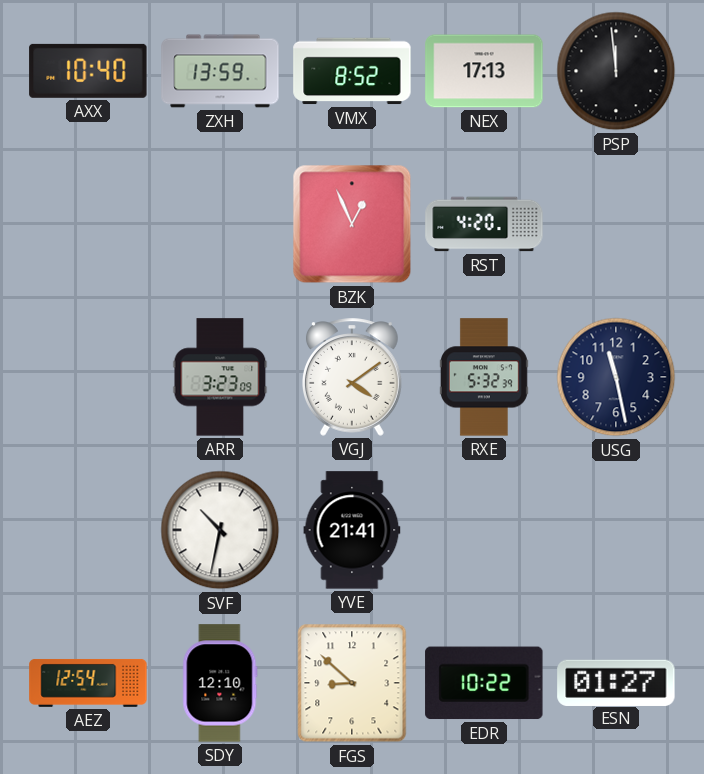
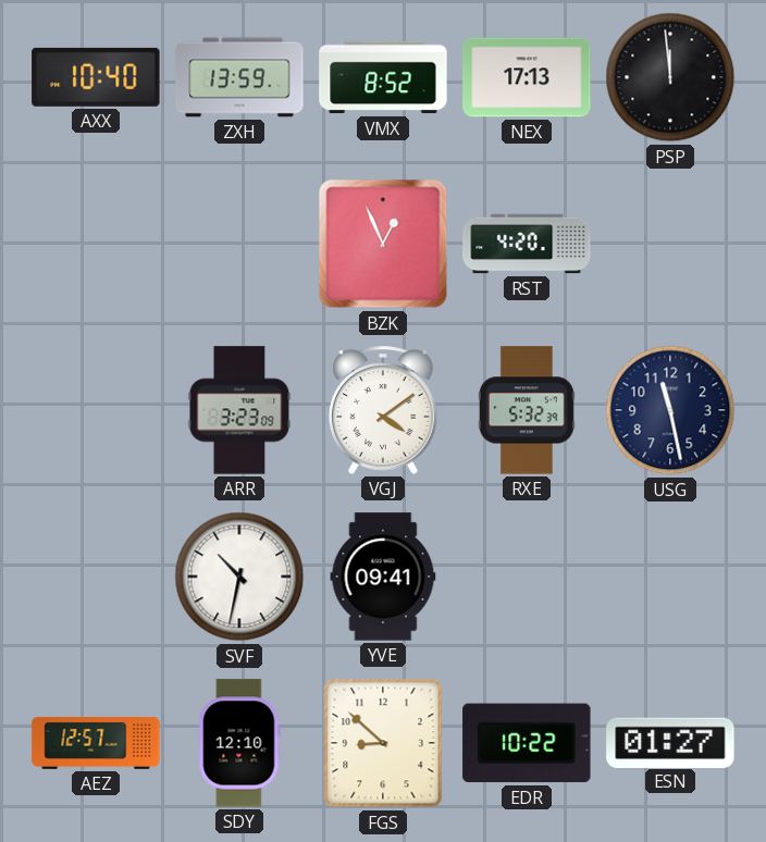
YVE: 21:41 -> 09:41 (383, 577)
AEZ: 12:54 -> 12:57 (96, 743)
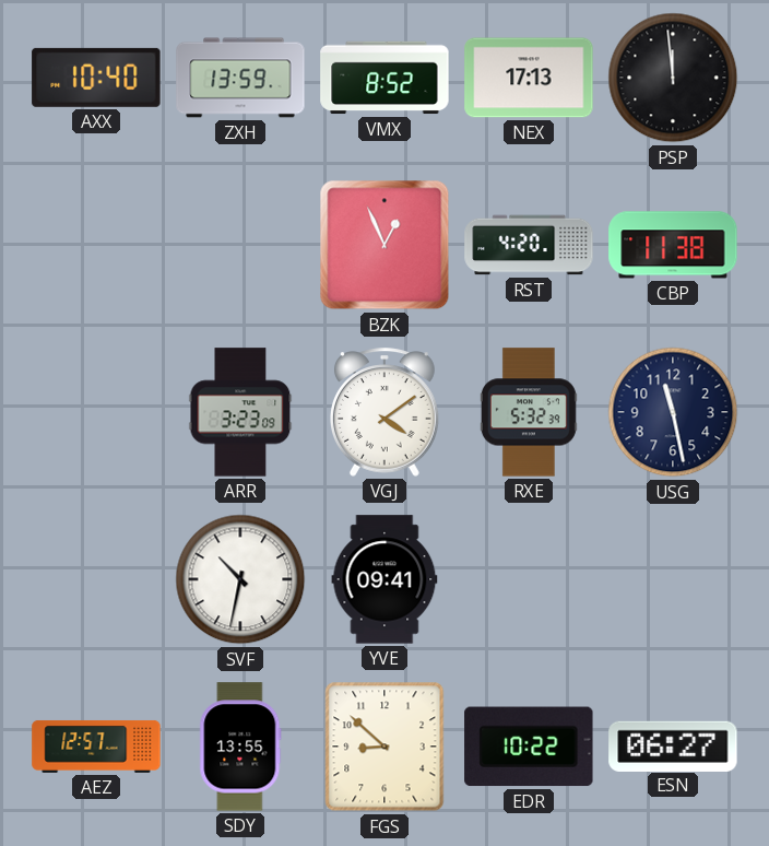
CBP: none -> 11:38 (673, 245)
SDY: 12:10 -> 13:55 (240, 747)
ESN: 01:27 -> 06:27 (673, 745)
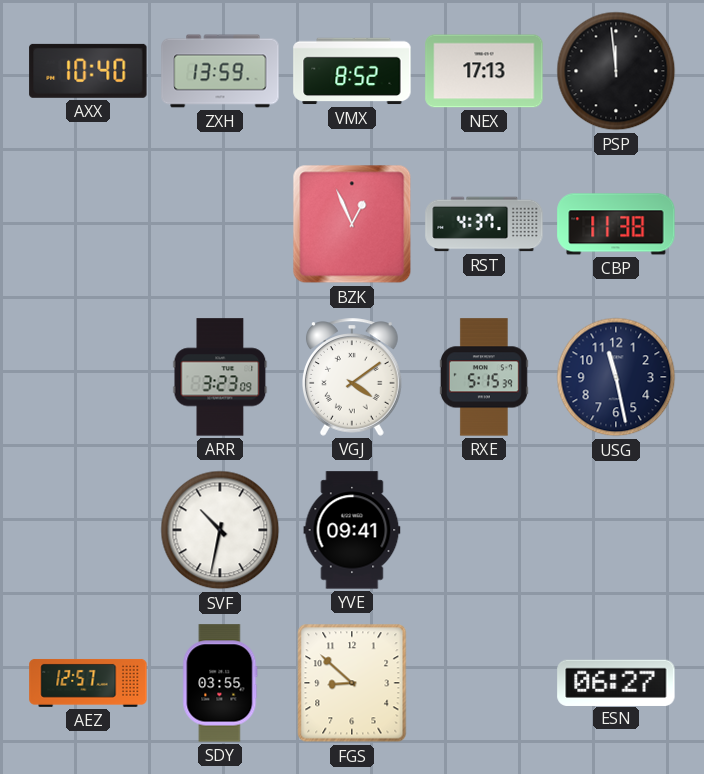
RST: 4:20 -> 4:37 (484, 224)
RXE: 5:32 -> 5:15 (484, 377)
SDY: 13:55 -> 03:55 (220, 683)
EDR: 10:22 -> none (529, 747)
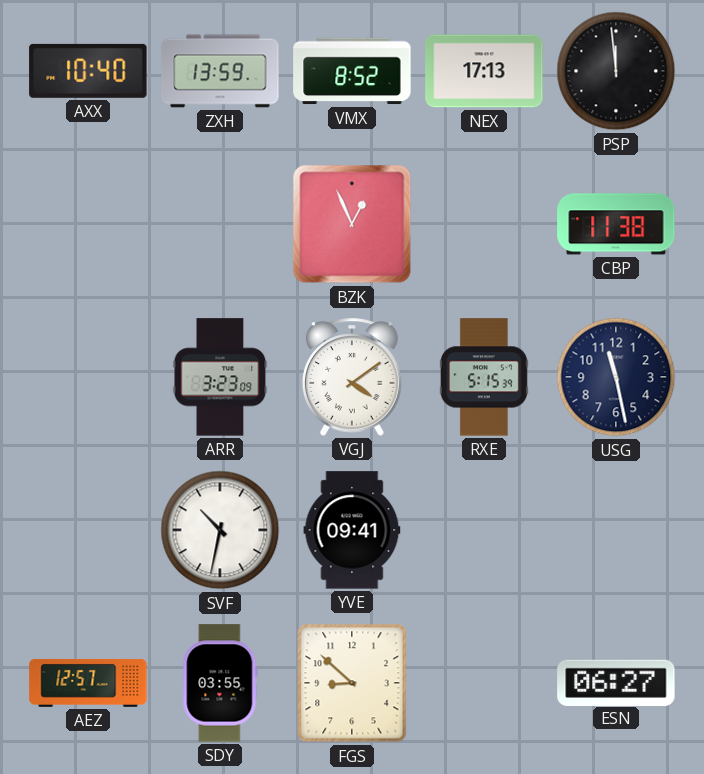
RST: 4:37 -> none (484, 224)
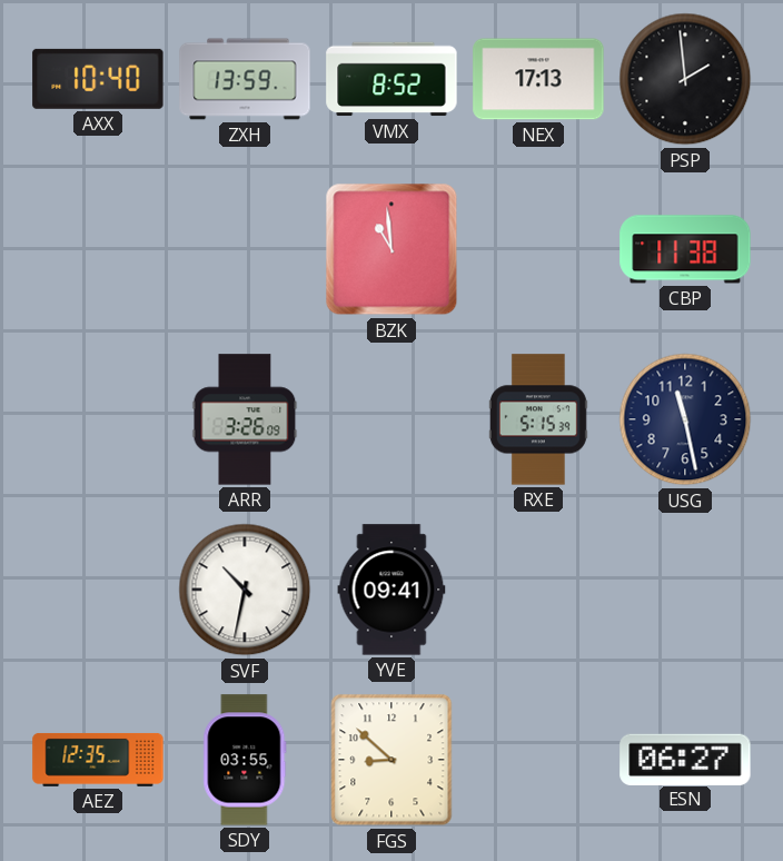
PSP: 11:59 -> 1:59 (685, 79)
BZK: 12:56 -> 10:59 (391, 249)
ARR: 3:23 -> 3:26 (245, 419)
VGJ: 4:09 -> none (353, 377)
AEZ: 12:57 -> 12:35 (98, 760)
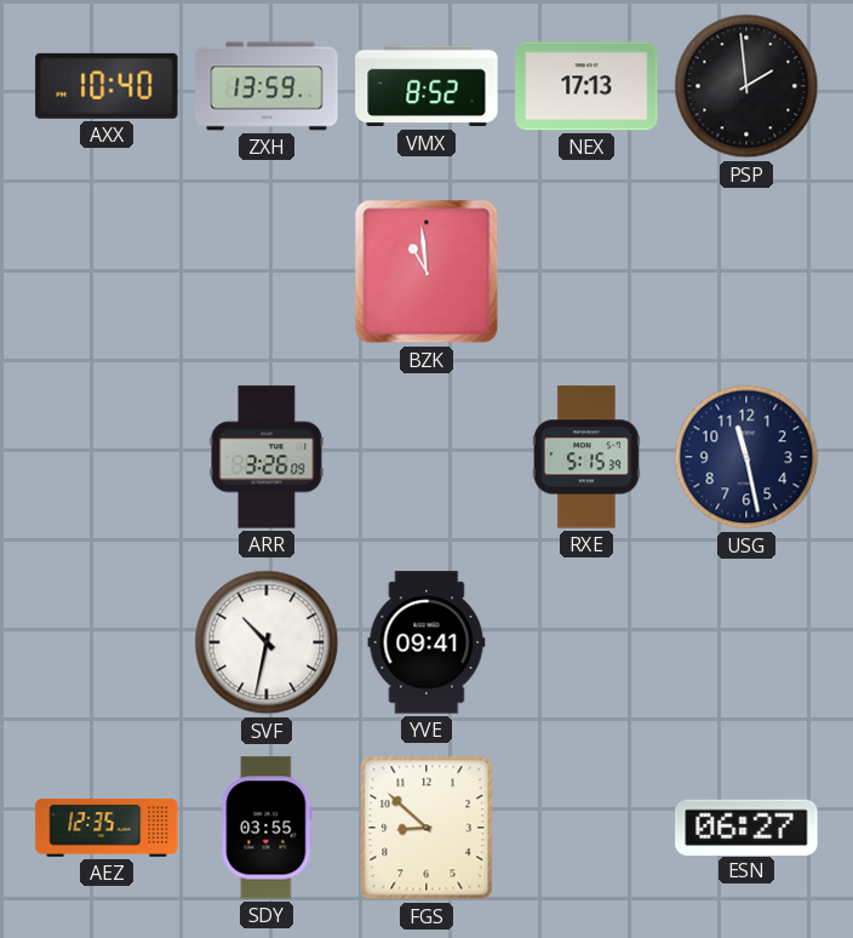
CBP: 11:38 -> none (685, 249)
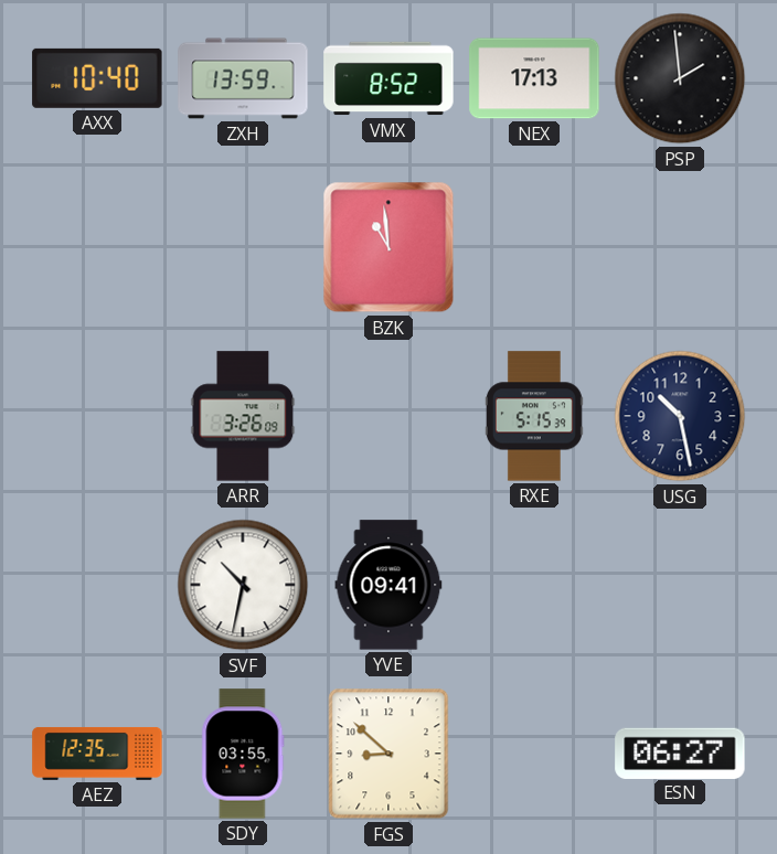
USG: 11:28 -> 10:28 (680, 416)
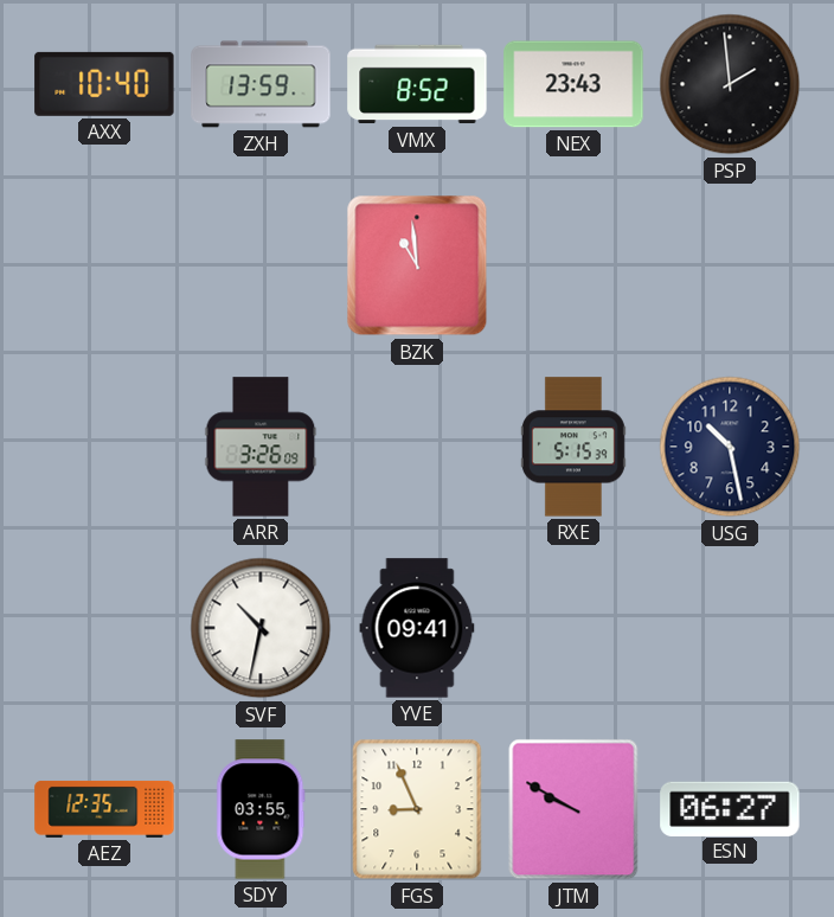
NEX: 17:13 -> 23:43 (573, 84)
FGS: 8:52 -> 8:56 (417, 809)
JTM: none -> 9:50 (573, 809)
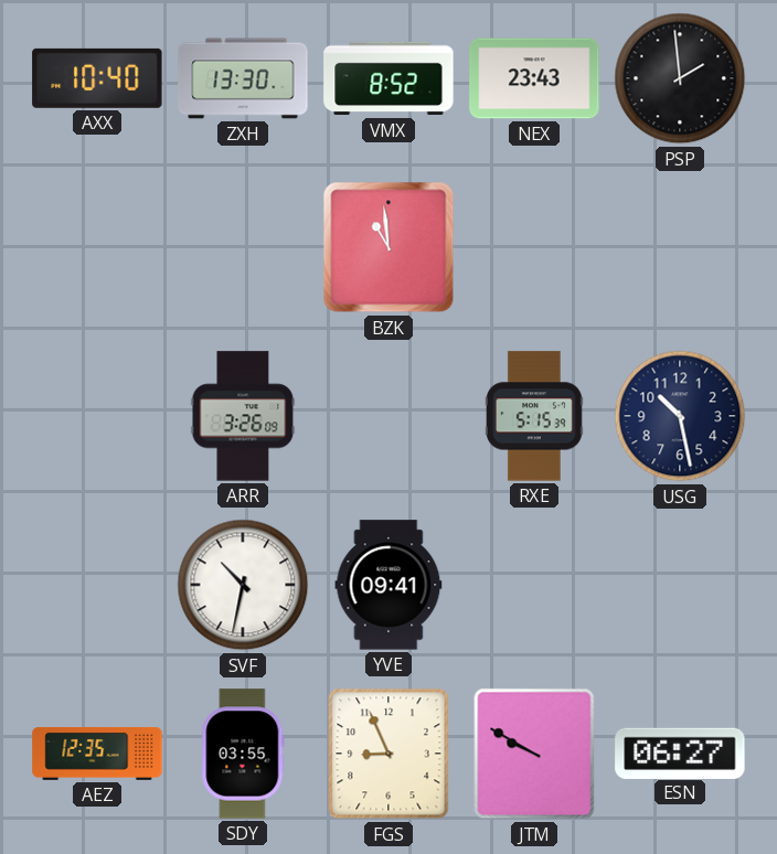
ZXH: 13:59 -> 13:30 (243, 78)
